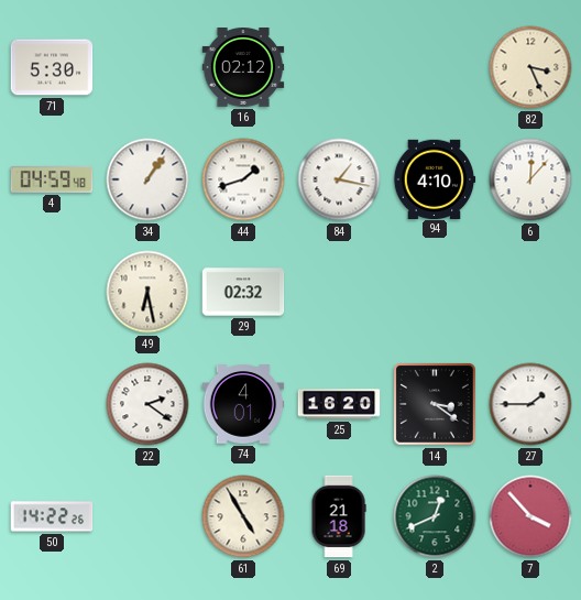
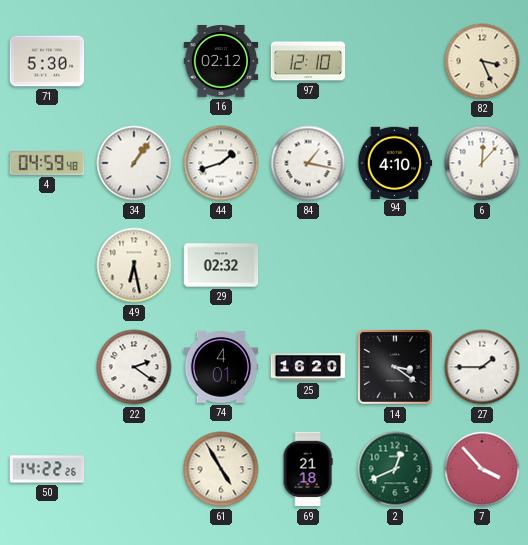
97: none -> 12:10 (308, 61)
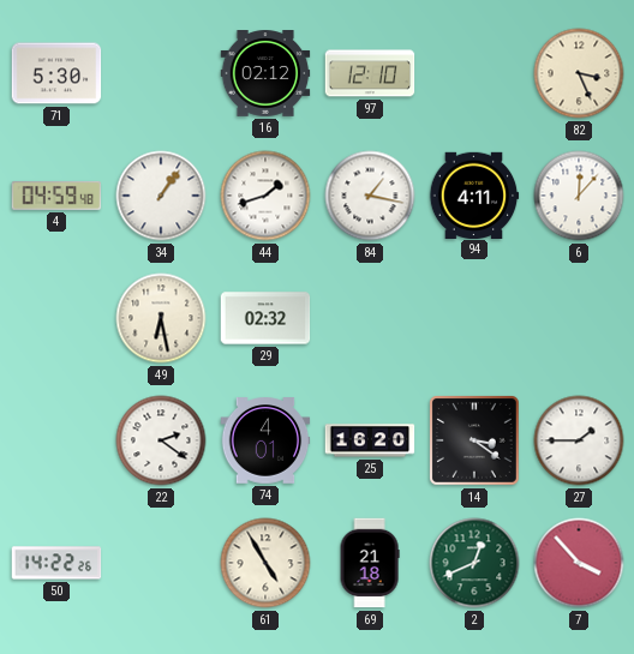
94: 4:10 -> 4:11 (474, 194)
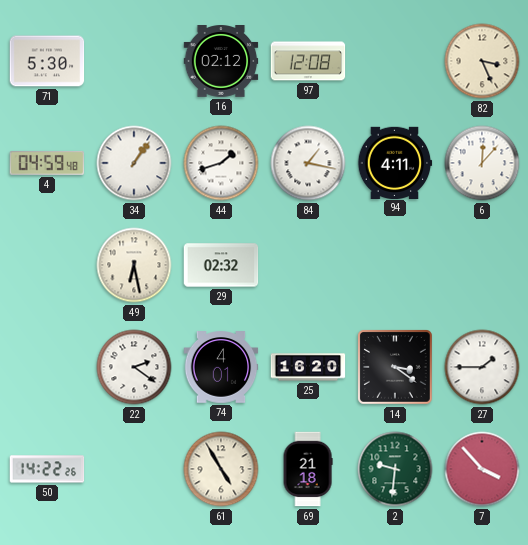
97: 12:10 -> 12:08 (308, 61)
2: 12:41 -> 9:31 (395, 469)
